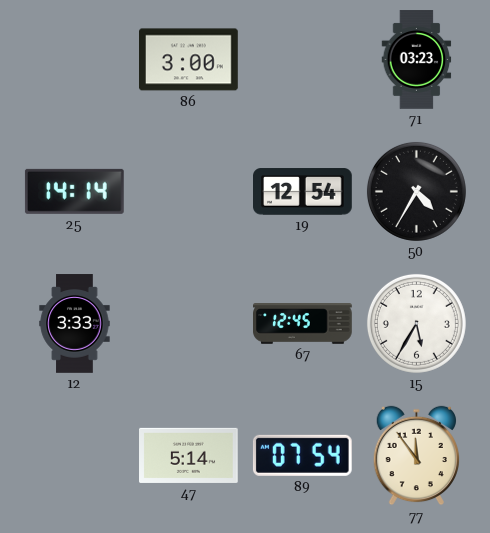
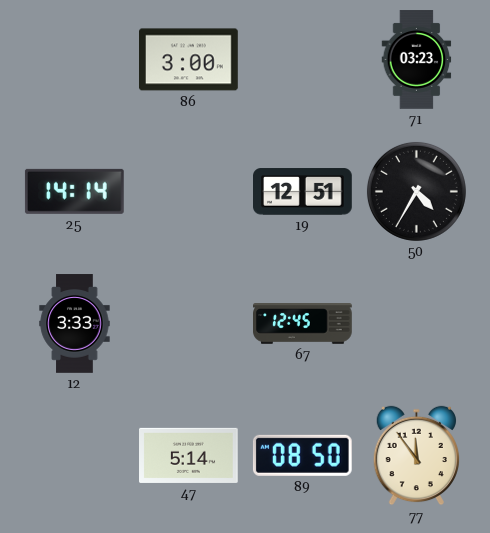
19: 12:54 -> 12:51 (303, 192)
15: 5:35 -> none (416, 323)
89: 07:54 -> 08:50 (302, 455)
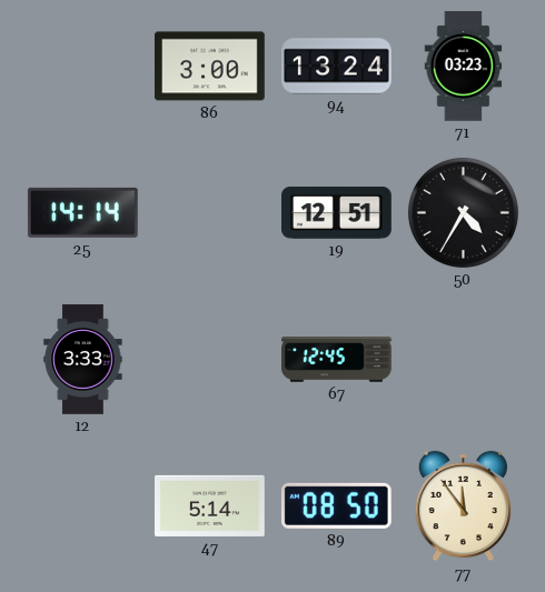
94: none -> 13:24 (337, 67)
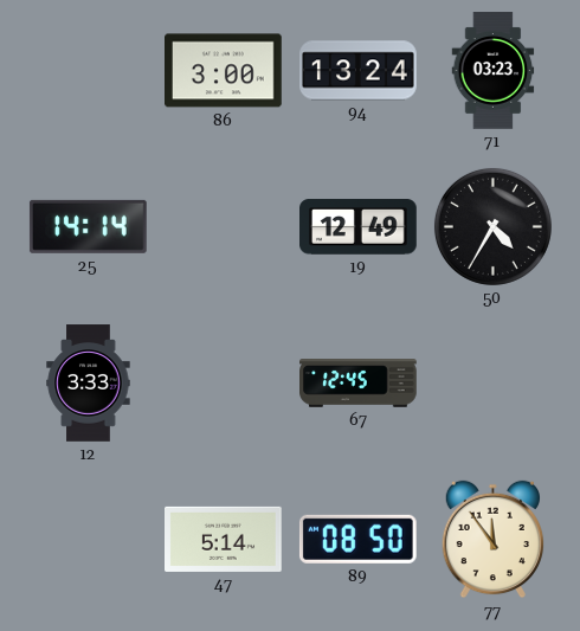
19: 12:51 -> 12:49 (359, 227)
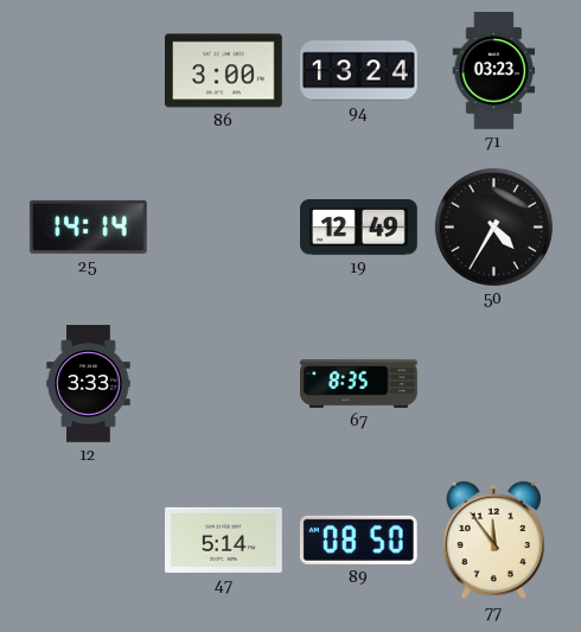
67: 12:45 -> 8:35 (359, 384)
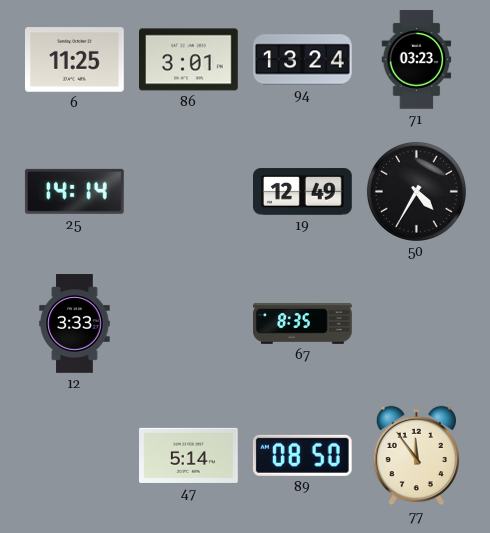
6: none -> 11:25 (75, 60)
86: 3:00 -> 3:01 (189, 60)
